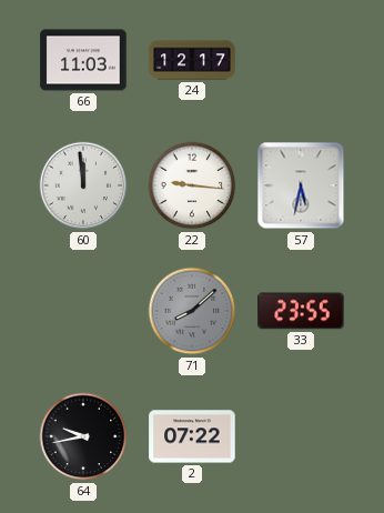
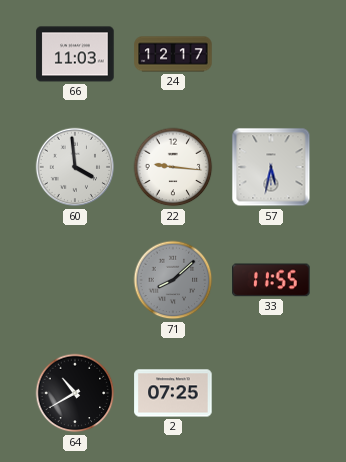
60: 11:59 -> 3:59 (75, 167)
33: 23:55 -> 11:55 (271, 280)
64: 9:43 -> 10:40 (75, 393)
2: 07:22 -> 07:25 (173, 393)
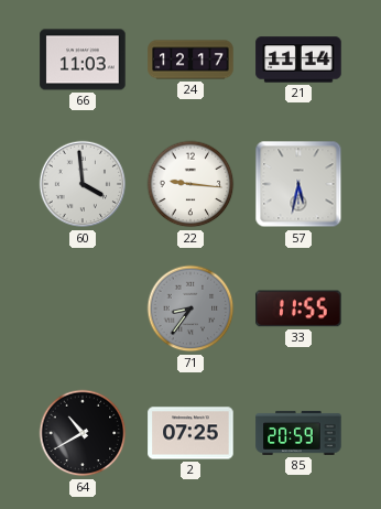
21: none -> 11:14 (298, 59)
71: 8:08 -> 8:36 (190, 308)
85: none -> 20:59 (298, 433)
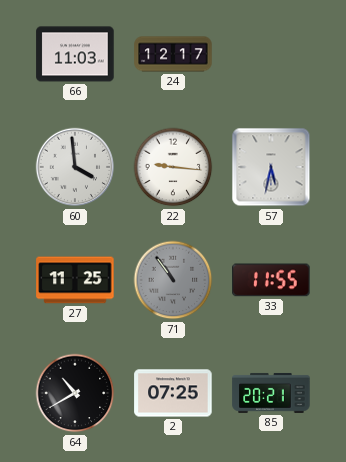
21: 11:14 -> none (298, 59)
27: none -> 11:25 (75, 280)
71: 8:36 -> 10:54 (173, 280)
85: 20:59 -> 20:21 (271, 393)
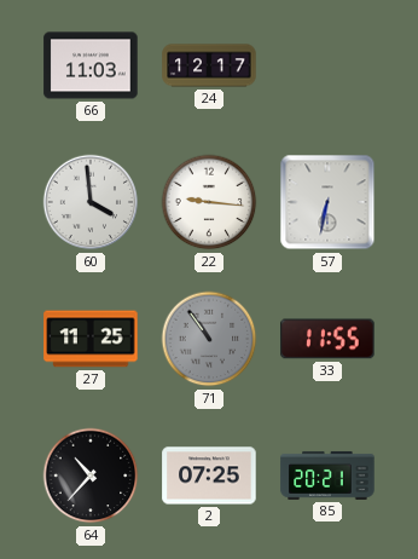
57: 5:32 -> 6:32 (327, 202)
64: 10:40 -> 10:37 (91, 476)
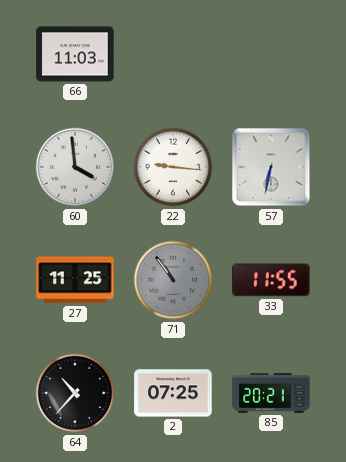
24: 12:17 -> none (209, 65)
